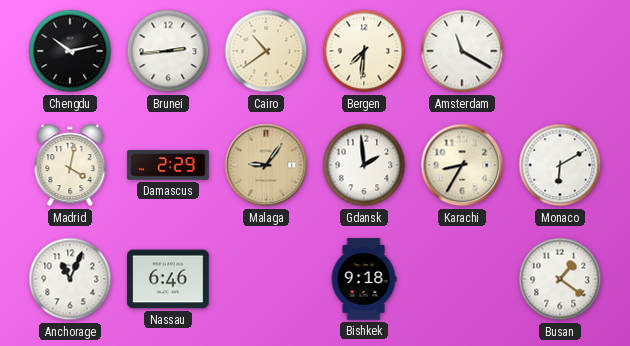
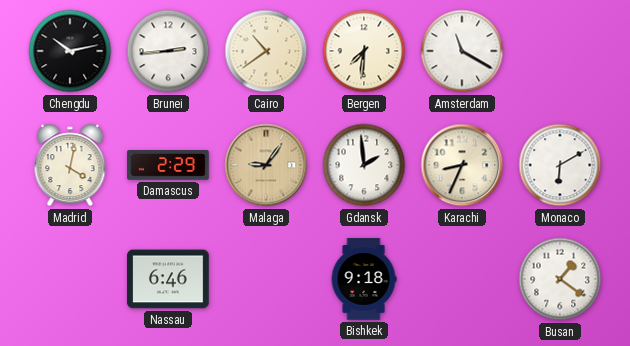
Karachi: 8:35 -> 8:34 (462, 165)
Anchorage: 11:04 -> none (70, 279)
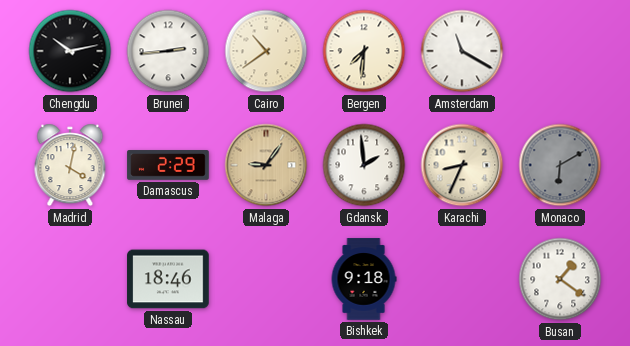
Monaco dial: white -> grey (560, 165)
Nassau: 6:46 -> 18:46 (168, 279)
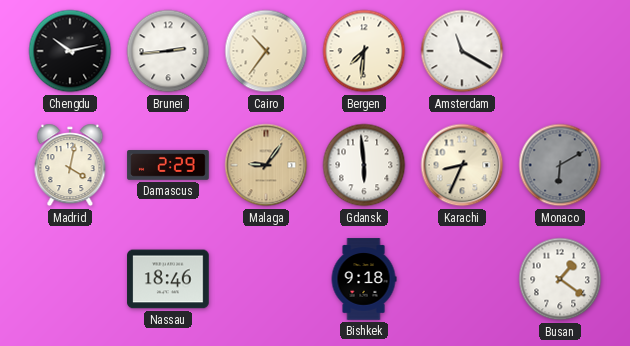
Cairo: 10:39 -> 10:36 (266, 51)
Gdansk: 1:59 -> 5:59 (364, 165)
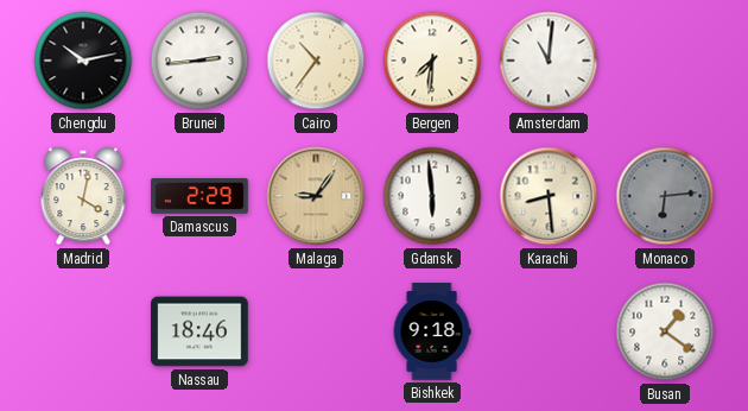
Amsterdam: 11:20 -> 11:01 (549, 61)
Karachi: 8:34 -> 8:29 (549, 196)
Monaco: 6:10 -> 6:14 (665, 196)
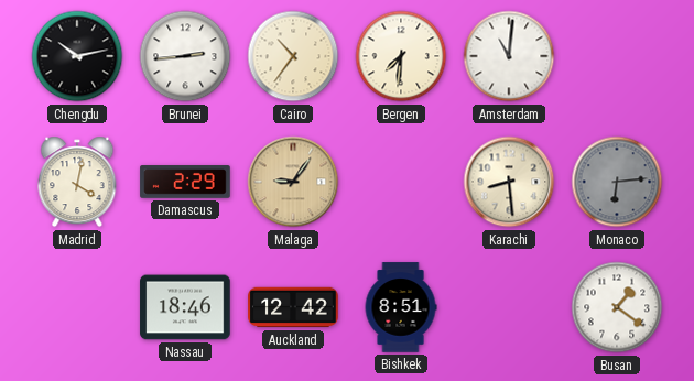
Gdansk: 5:59 -> none (432, 196)
Auckland: none -> 12:42 (293, 307)
Bishkek: 9:18 -> 8:51 (401, 307)
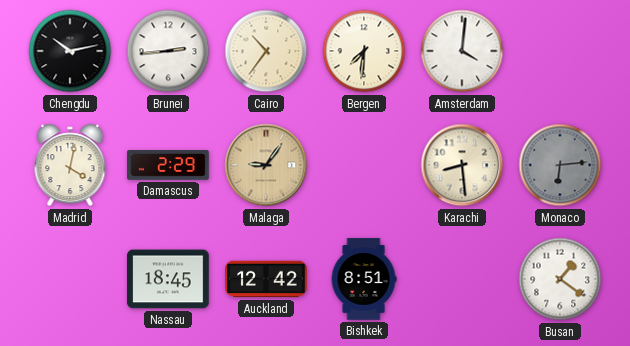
Amsterdam: 11:01 -> 4:01 (462, 51)
Nassau: 18:46 -> 18:45 (168, 279)
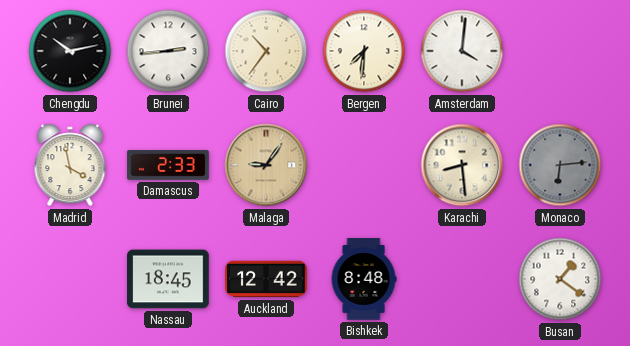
Madrid: 4:02 -> 3:58 (70, 165)
Damascus: 2:29 -> 2:33 (168, 165)
Bishkek: 8:51 -> 8:48 (364, 279)
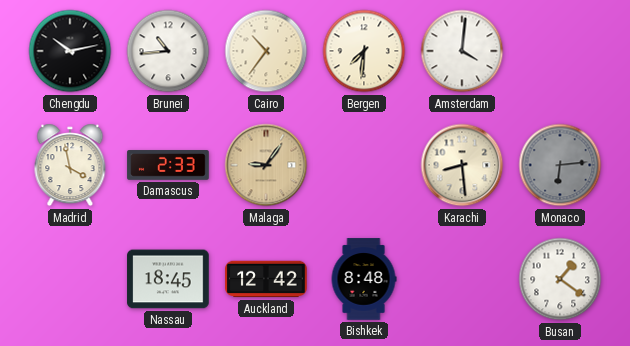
Brunei: 2:44 -> 10:44 (168, 51)
